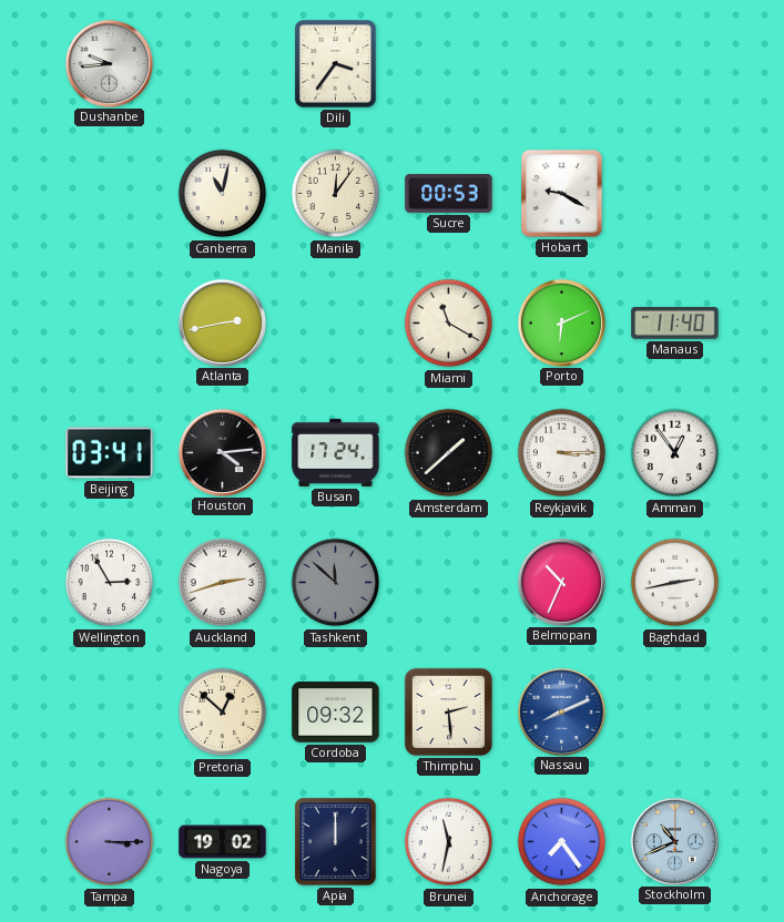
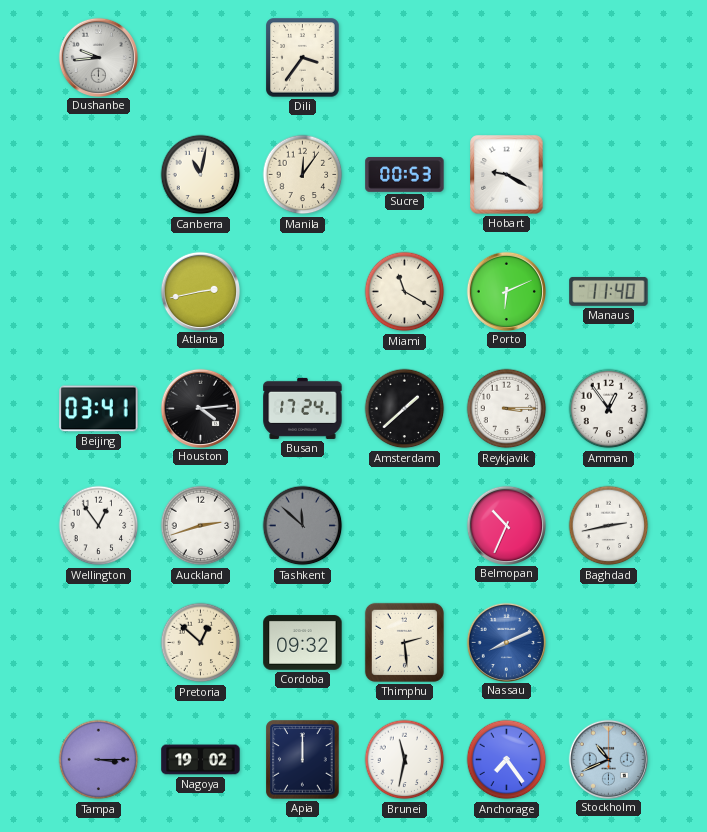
Wellington: 2:55 -> 12:54 (99, 526)
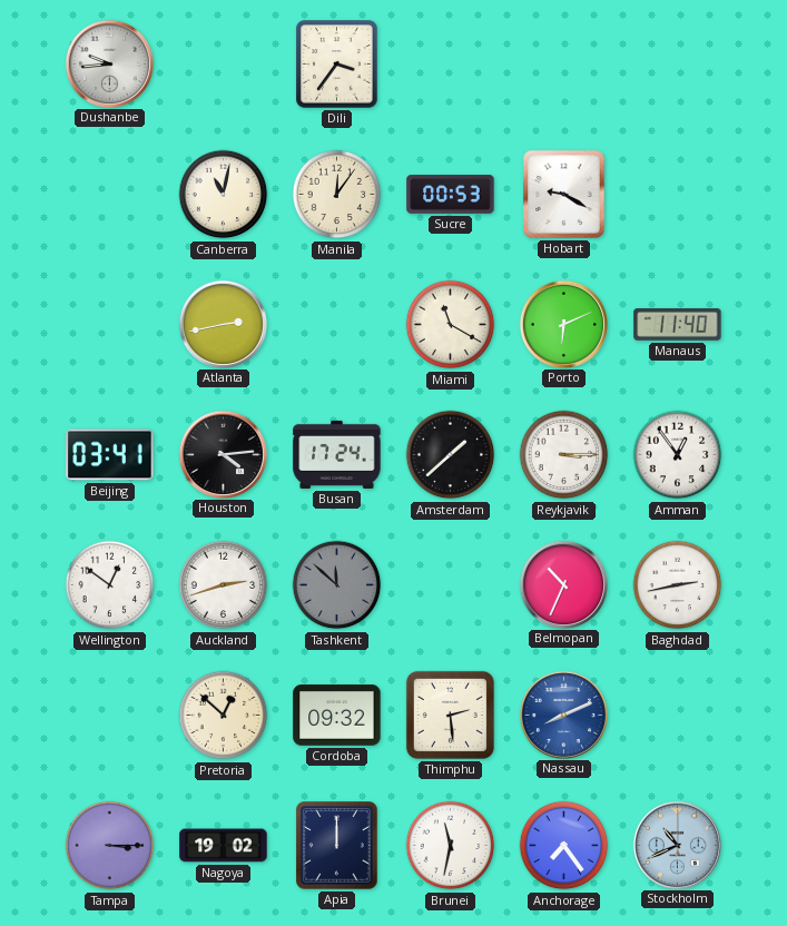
Wellington: 12:54 -> 12:51 (110, 585)
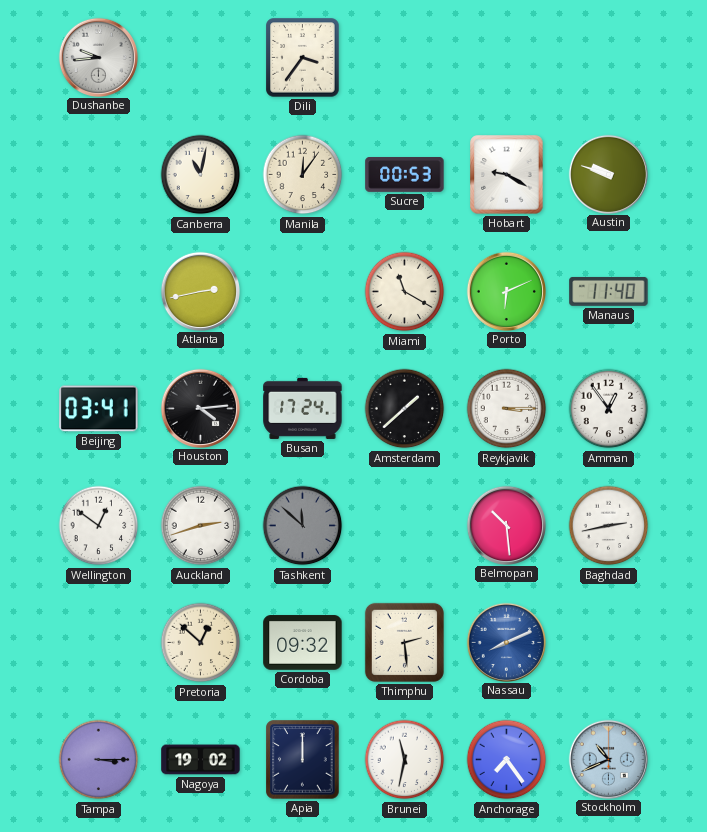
Austin: none -> 9:48 (608, 174)
Belmopan: 10:34 -> 10:29 (506, 525)
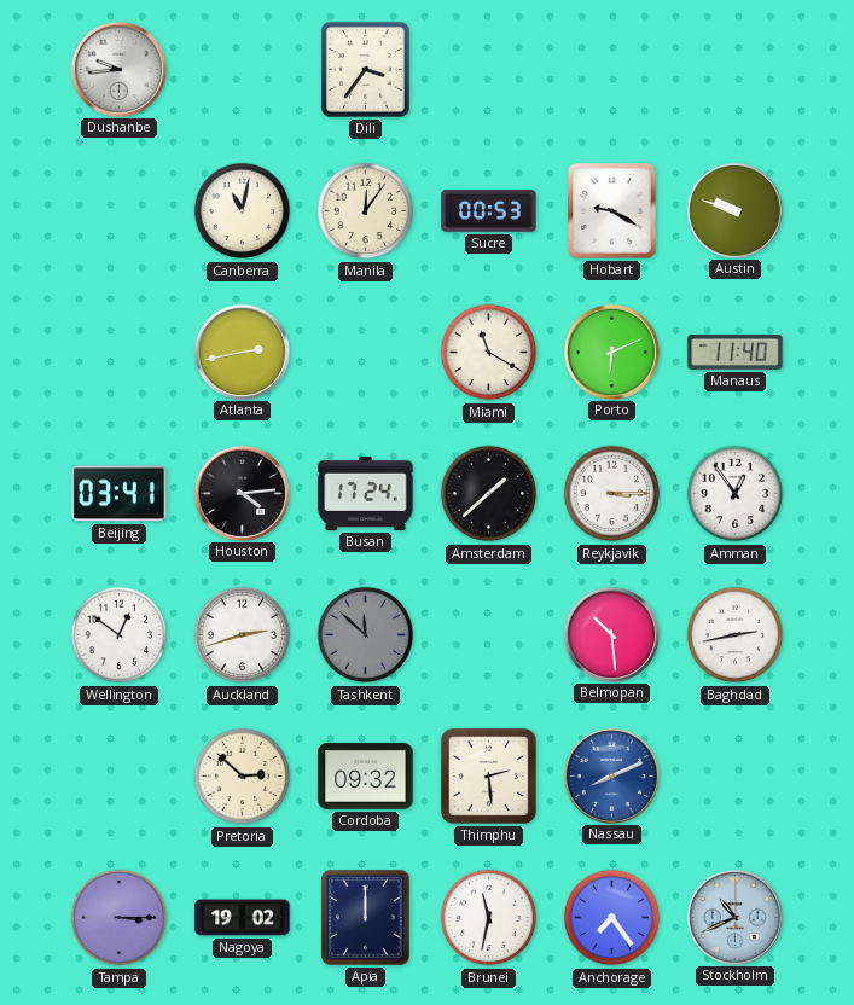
Pretoria: 12:52 -> 2:52 (243, 777)
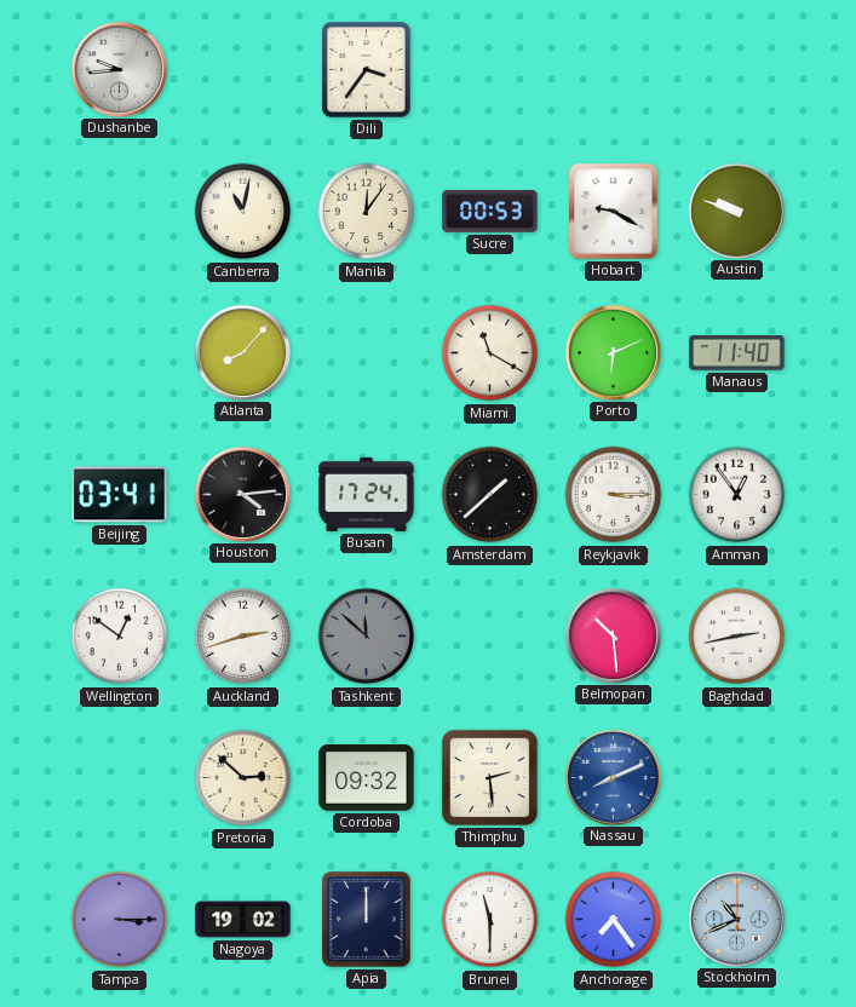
Atlanta: 2:43 -> 8:07 (242, 352)
Brunei: 11:32 -> 11:30 (490, 920)
